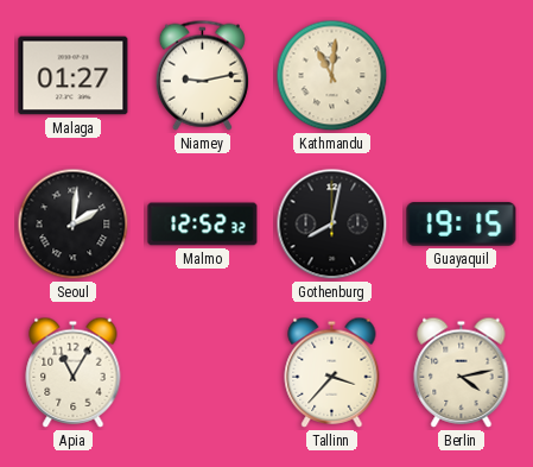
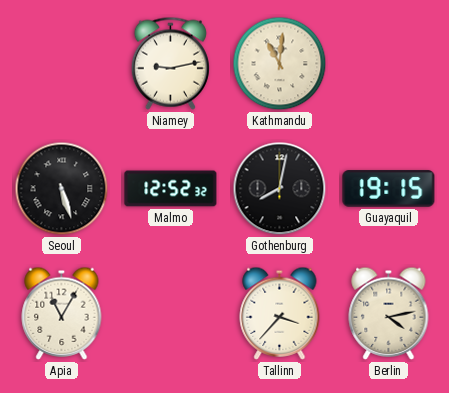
Malaga: 01:27 -> none (74, 76)
Seoul: 2:01 -> 5:27 (62, 189)
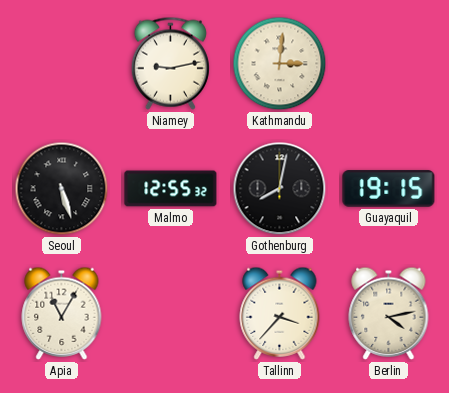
Kathmandu: 11:01 -> 3:01 (280, 64)
Malmo: 12:52 -> 12:55 (171, 189)
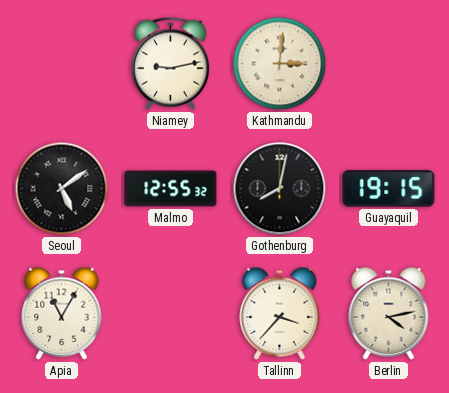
Seoul: 5:27 -> 5:09 (62, 189)
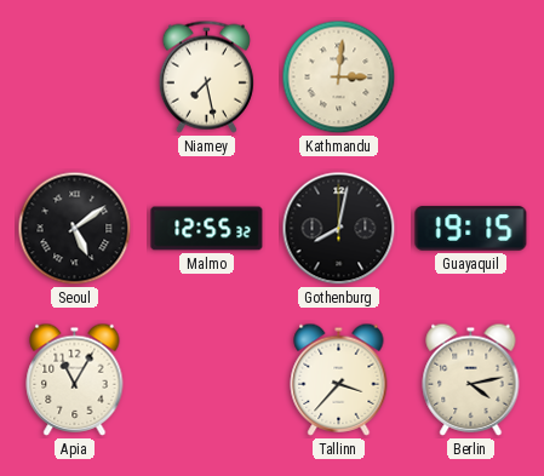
Niamey: 9:13 -> 7:28 (206, 76)
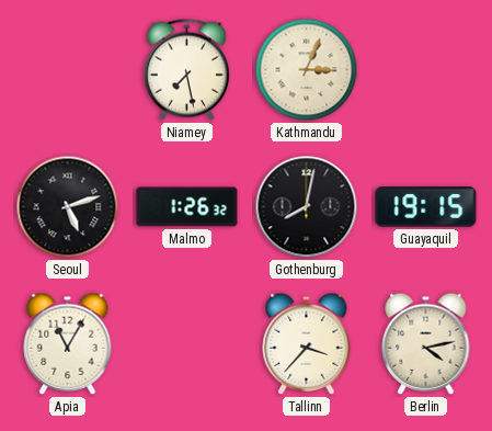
Kathmandu: 3:01 -> 3:04 (307, 70)
Seoul: 5:09 -> 5:12 (68, 207)
Malmo: 12:55 -> 1:26 (187, 207)
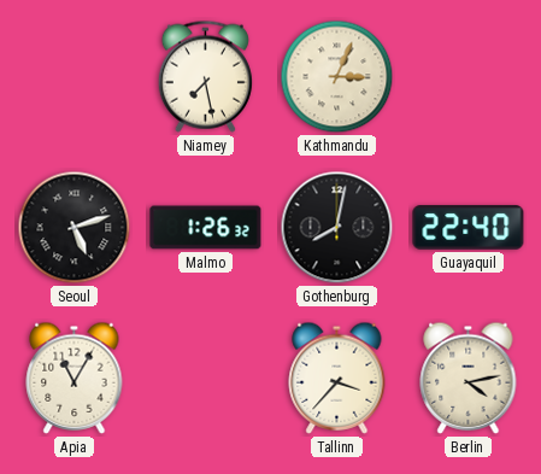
Guayaquil: 19:15 -> 22:40 (469, 228)
